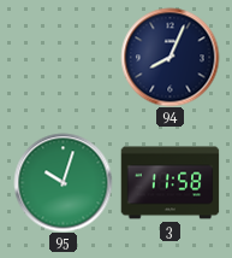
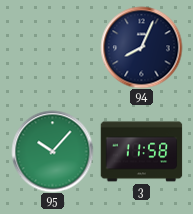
95: 10:03 -> 10:07 (52, 151)
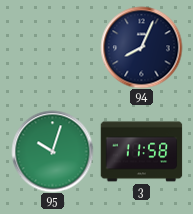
95: 10:07 -> 10:03 (52, 151)
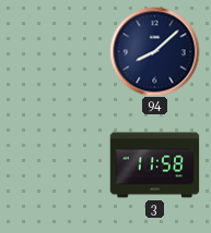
94: 8:04 -> 8:08 (154, 51)
95: 10:03 -> none (52, 151)
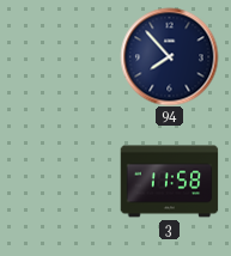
94: 8:08 -> 7:53 (169, 56)
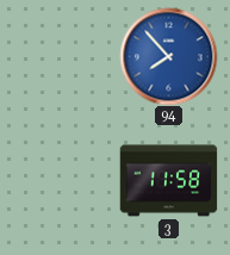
94 dial: navy -> blue (168, 56)
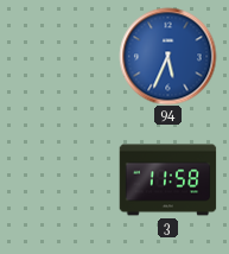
94: 7:53 -> 5:34 (167, 56)
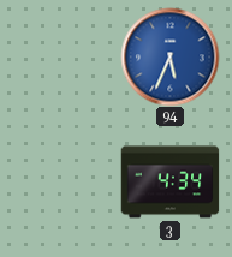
3: 11:58 -> 4:34 (169, 183)
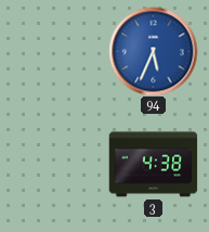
3: 4:34 -> 4:38 (153, 165)
